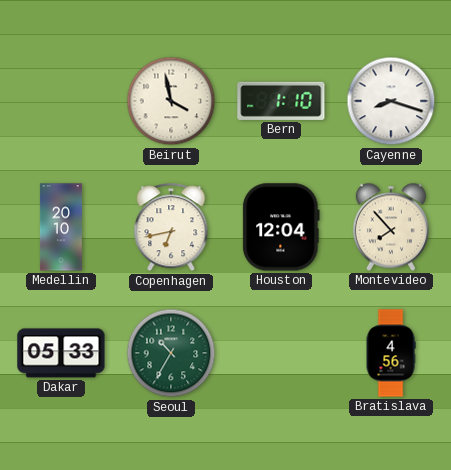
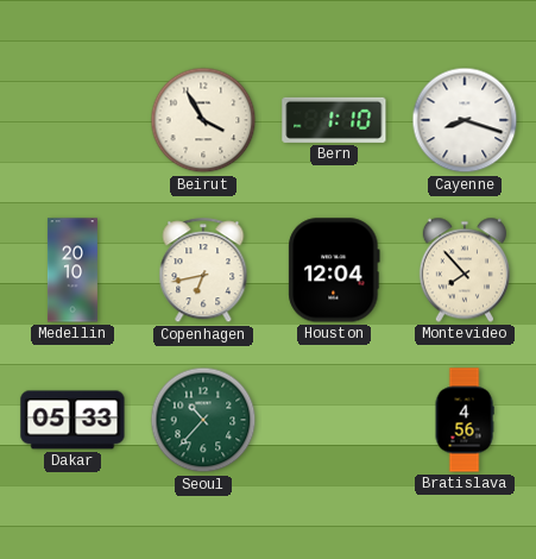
Beirut: 3:58 -> 3:55 (203, 120)
Seoul: 10:35 -> 10:37 (203, 420)
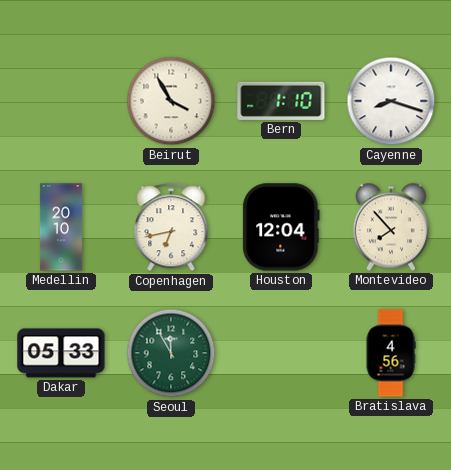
Seoul: 10:37 -> 11:55 (171, 353)
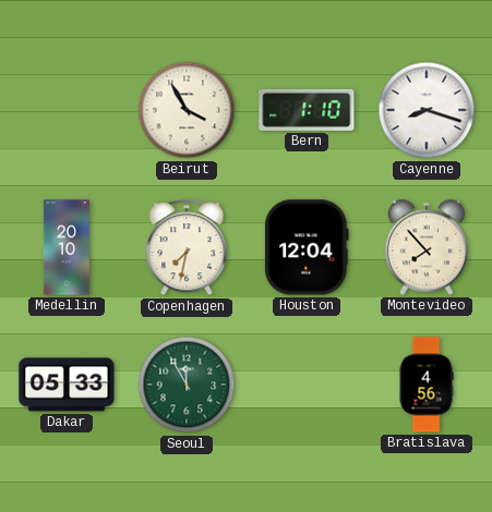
Copenhagen: 6:43 -> 7:32 (187, 248)
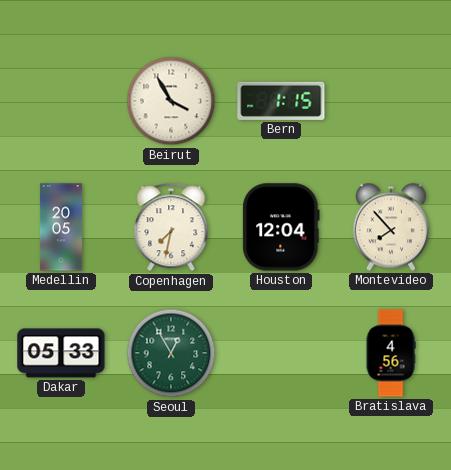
Bern: 1:10 -> 1:15 (281, 101)
Cayenne: 8:18 -> none (427, 110)
Medellin: 20:10 -> 20:05 (61, 227)
Seoul: 11:55 -> 12:55 (171, 353)
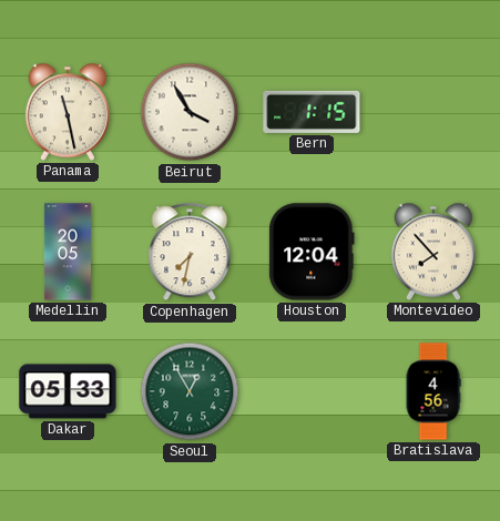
Panama: none -> 11:28 (68, 112)
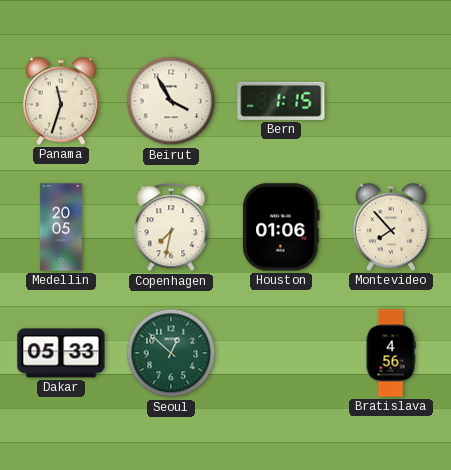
Panama: 11:28 -> 11:33 (61, 101)
Houston: 12:04 -> 01:06 (281, 227)
Seoul: 12:55 -> 12:52 (171, 353)
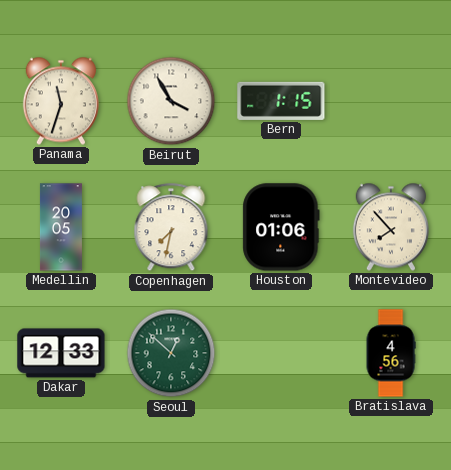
Dakar: 05:33 -> 12:33 (61, 353)
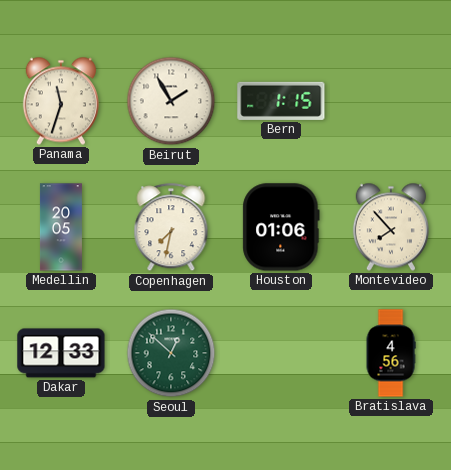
Beirut: 3:55 -> 1:55 (171, 101)
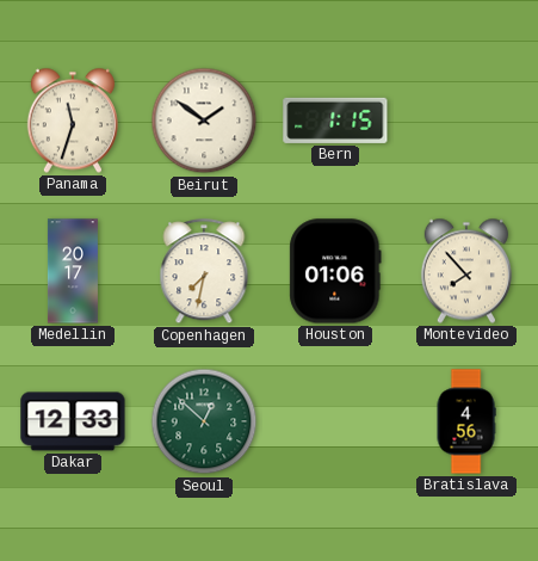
Beirut: 1:55 -> 1:51 (204, 121)
Medellin: 20:05 -> 20:17 (73, 271)
